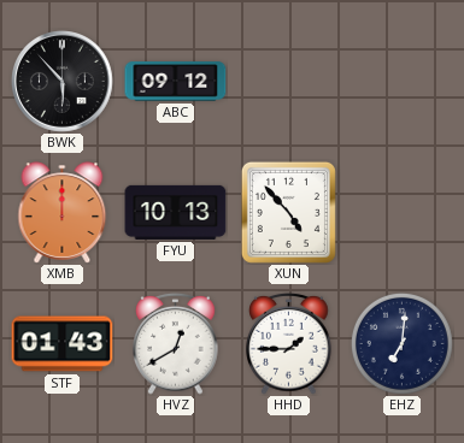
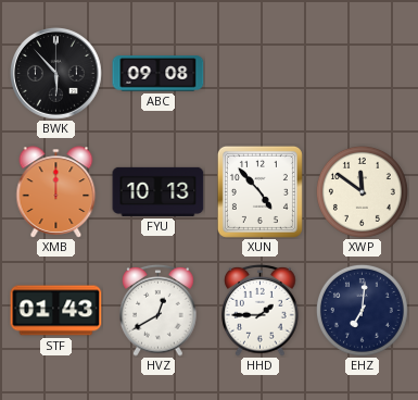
ABC: 09:12 -> 09:08 (159, 74)
XWP: none -> 11:51 (362, 191)
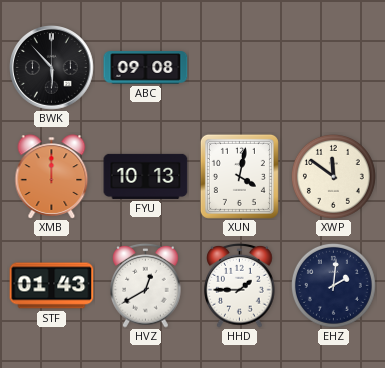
XUN: 4:53 -> 4:02 (239, 176)
EHZ: 7:01 -> 2:01 (333, 285)
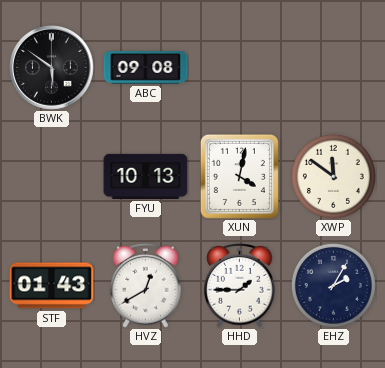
BWK: 5:53 -> 5:51 (52, 68)
XMB: 12:00 -> none (52, 177)
EHZ: 2:01 -> 2:05 (333, 285)
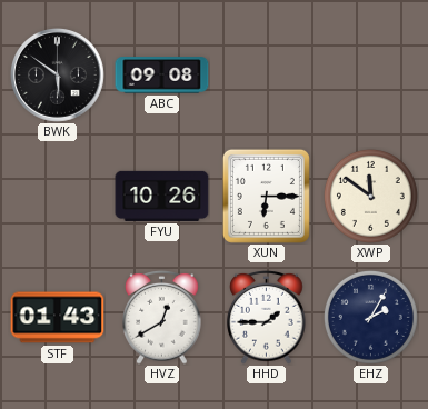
FYU: 10:13 -> 10:26 (162, 196)
XUN: 4:02 -> 6:15 (266, 196)
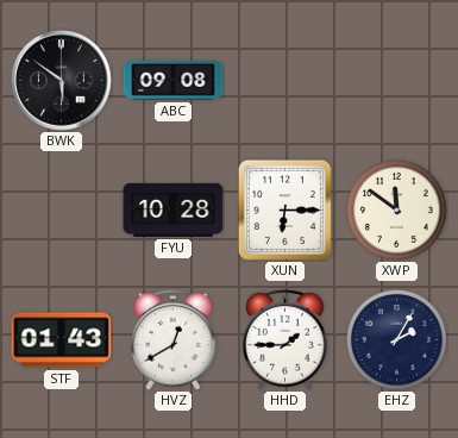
FYU: 10:26 -> 10:28 (174, 209)
